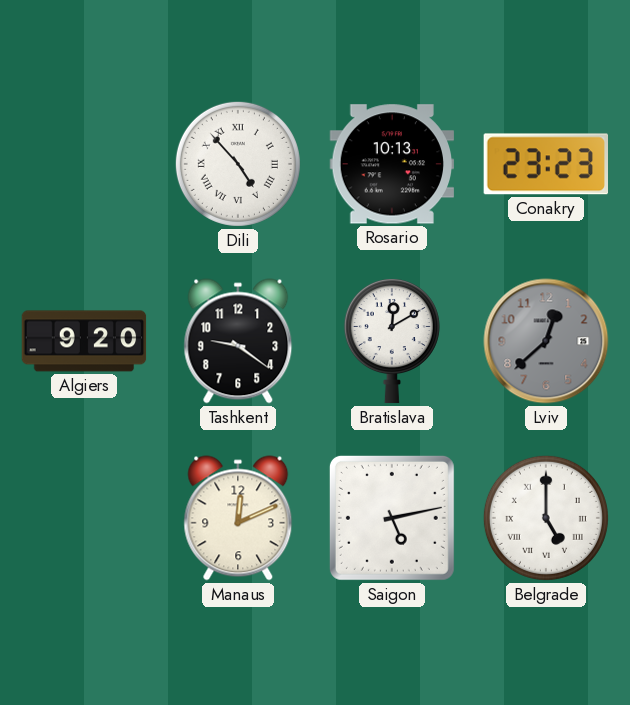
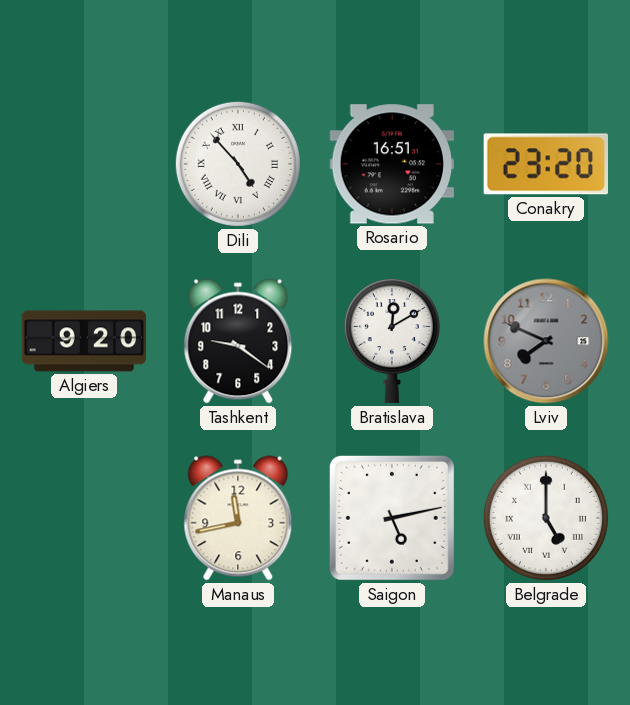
Rosario: 10:13 -> 16:51 (391, 164)
Conakry: 23:23 -> 23:20 (545, 164)
Lviv: 12:38 -> 7:49 (546, 341)
Manaus: 12:11 -> 11:43 (238, 518)
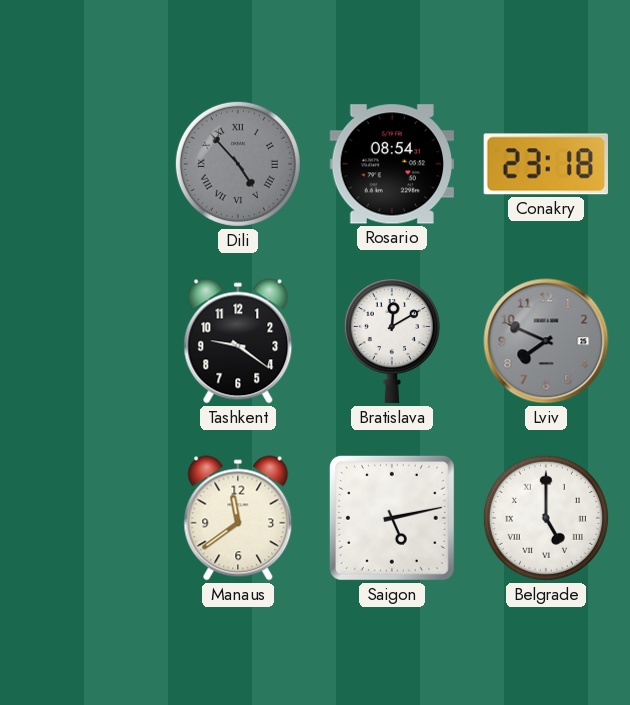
Dili dial: white -> grey (238, 164)
Rosario: 16:51 -> 08:54 (391, 164)
Conakry: 23:20 -> 23:18 (545, 164)
Algiers: 9:20 -> none (84, 341)
Manaus: 11:43 -> 11:39 (238, 518)
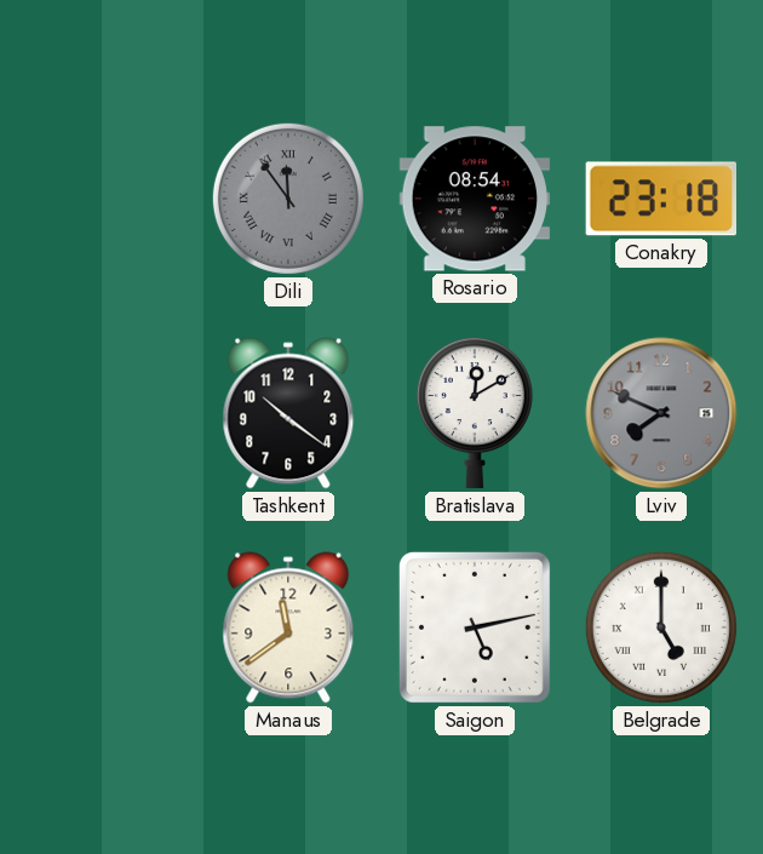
Dili: 4:53 -> 11:54 (288, 199)
Tashkent: 9:21 -> 10:21 (288, 413)
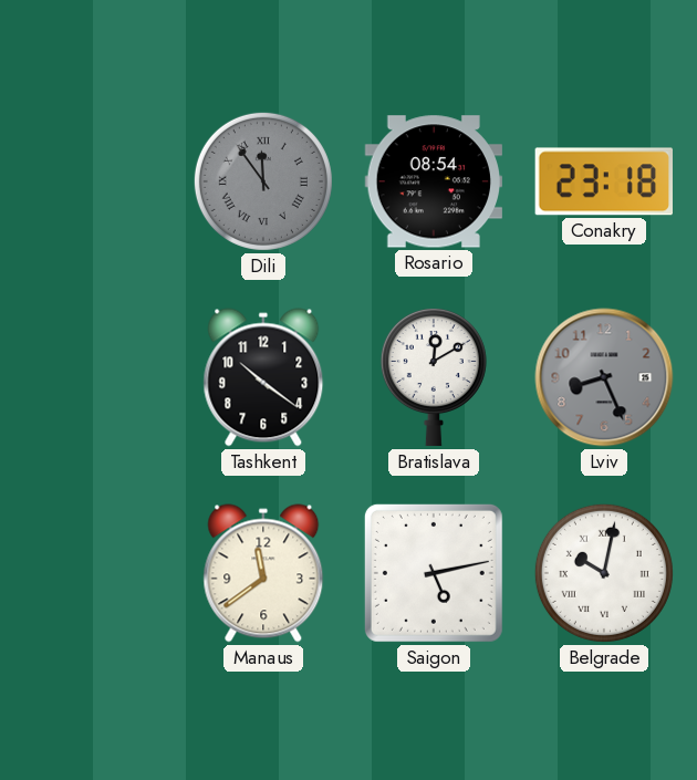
Lviv: 7:49 -> 8:26 (604, 377)
Belgrade: 5:00 -> 10:02 (604, 573)
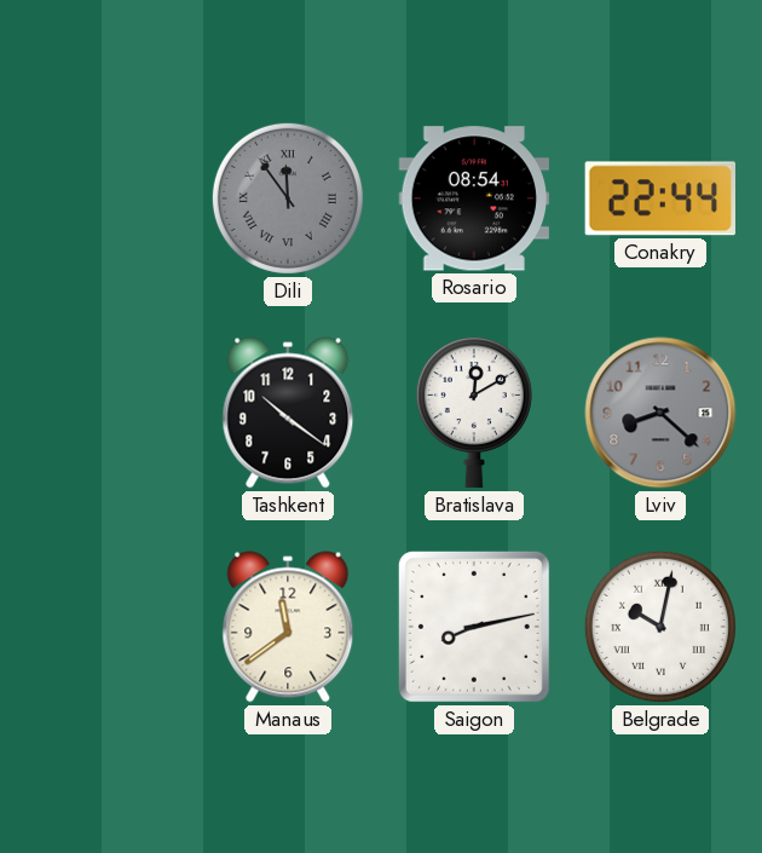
Conakry: 23:18 -> 22:44 (659, 198)
Lviv: 8:26 -> 8:22 (660, 413)
Saigon: 5:13 -> 8:13 (474, 627)
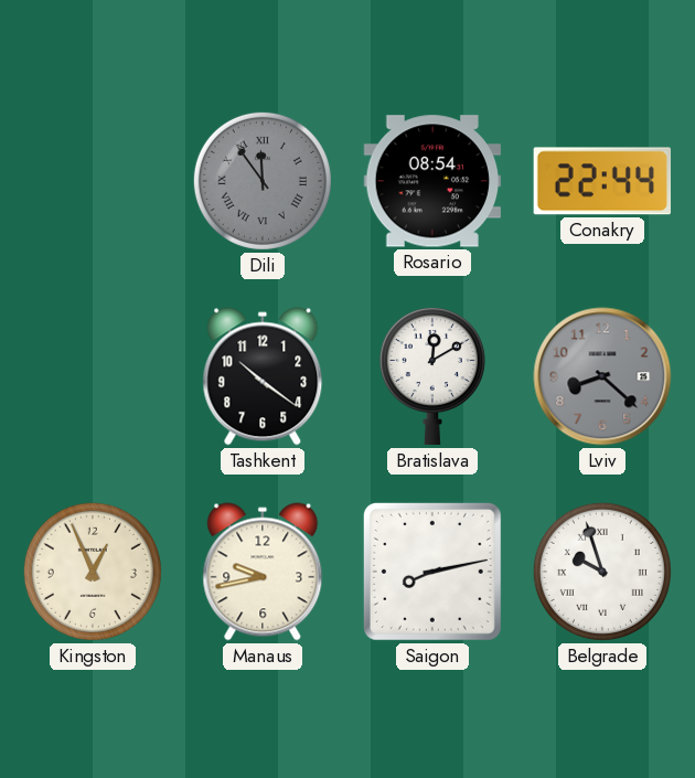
Kingston: none -> 12:56 (93, 572)
Manaus: 11:39 -> 9:43 (263, 572)
Belgrade: 10:02 -> 9:57 (602, 572)
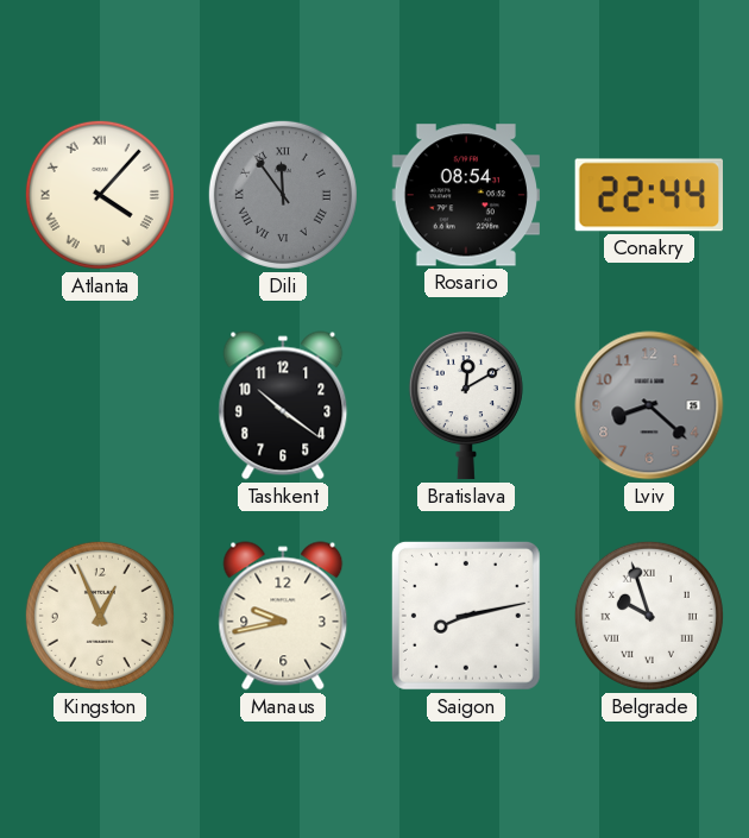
Atlanta: none -> 4:07 (100, 195)
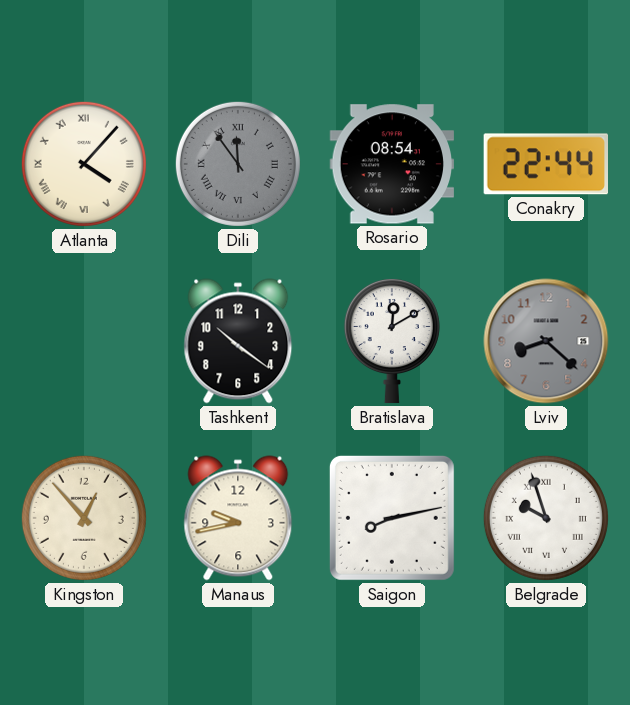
Kingston: 12:56 -> 12:53 (84, 518)
